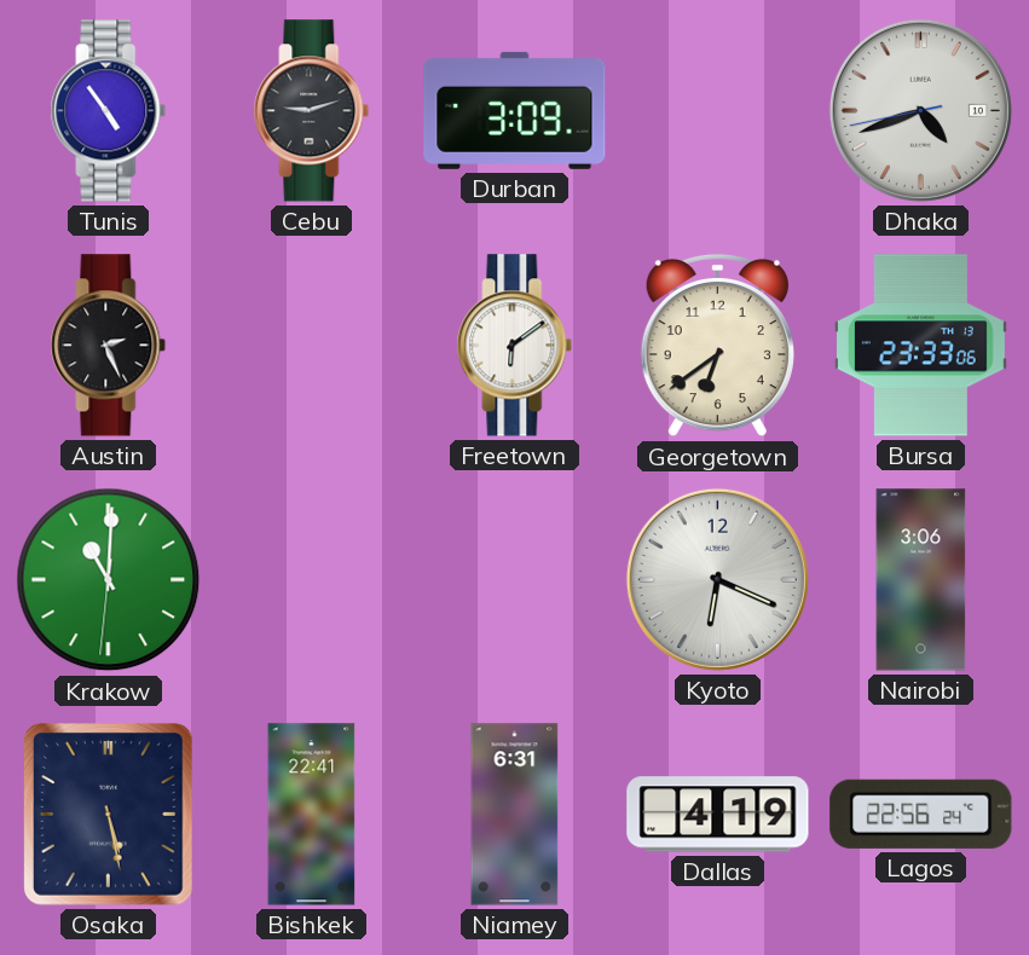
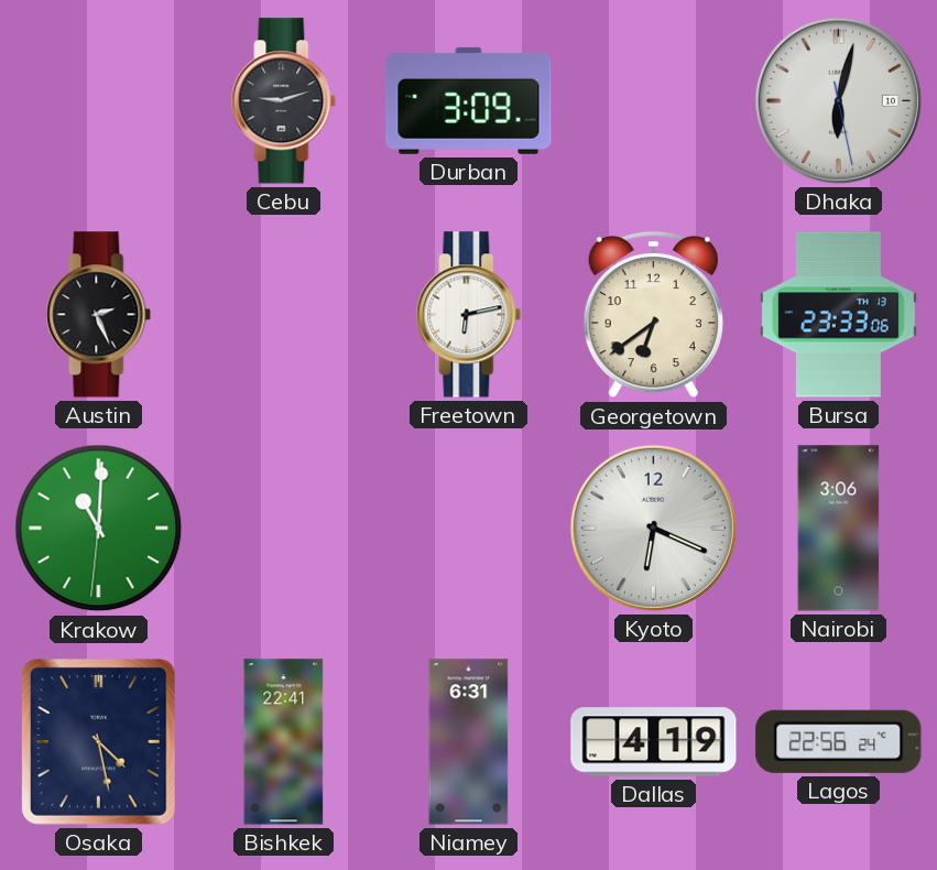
Tunis: 4:54 -> none (109, 111)
Dhaka: 4:41 -> 6:02 (838, 100)
Freetown: 6:09 -> 6:13 (469, 315)
Osaka: 5:28 -> 4:28 (99, 742)
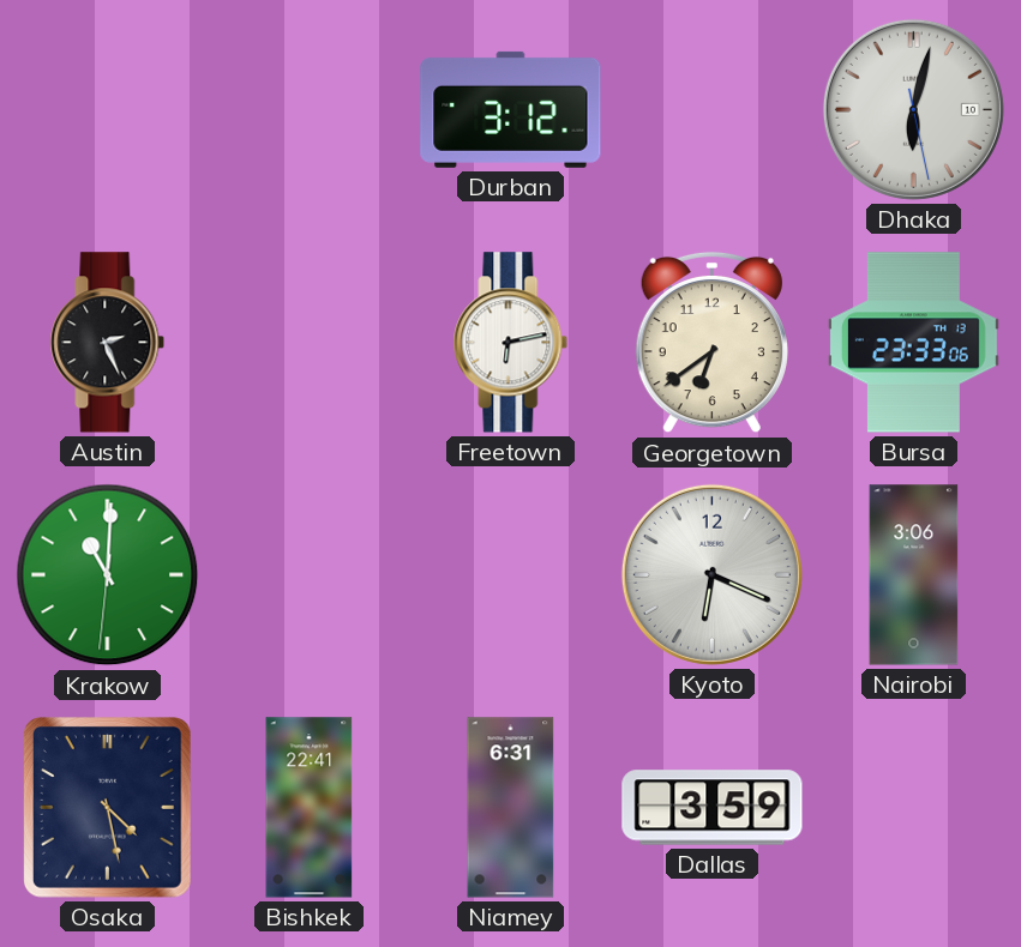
Cebu: 9:12 -> none (284, 101)
Durban: 3:09 -> 3:12 (511, 109)
Dallas: 4:19 -> 3:59 (713, 808)
Lagos: 22:56 -> none (839, 741)
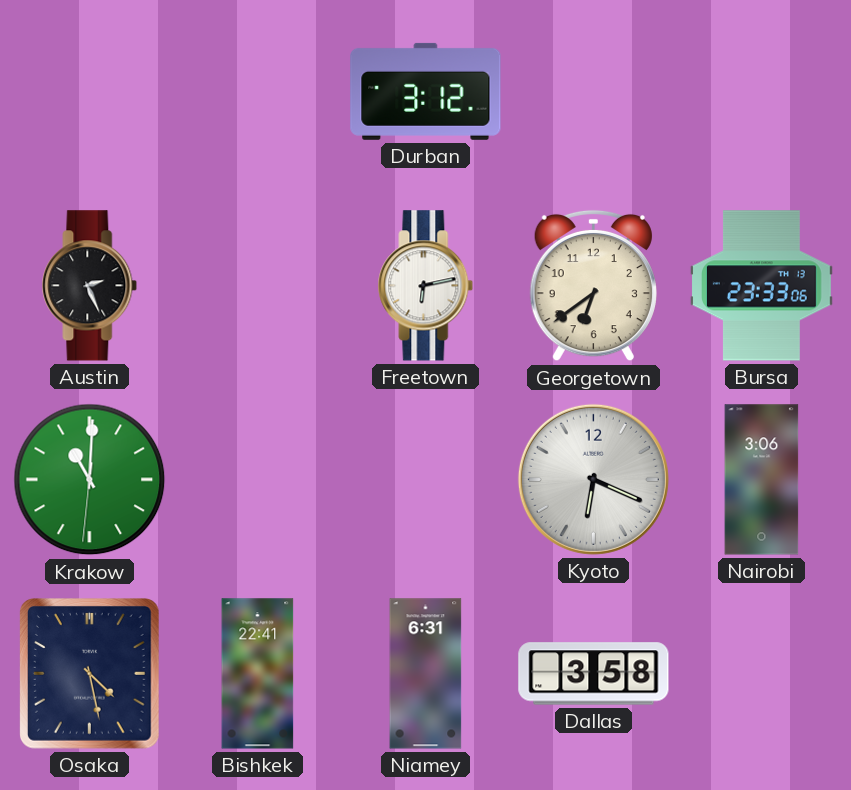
Dhaka: 6:02 -> none (913, 109)
Dallas: 3:59 -> 3:58 (594, 674)
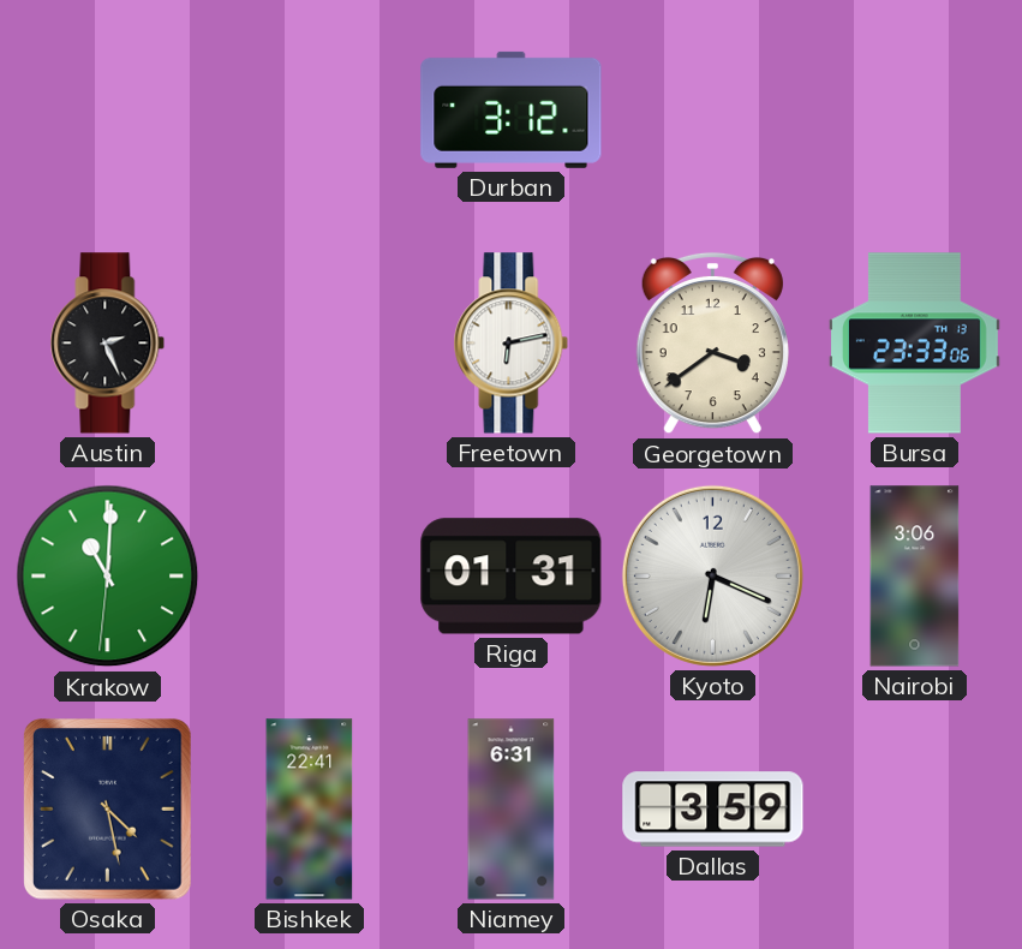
Georgetown: 6:39 -> 3:39 (712, 344)
Riga: none -> 01:31 (512, 577)
Dallas: 3:58 -> 3:59 (713, 810)
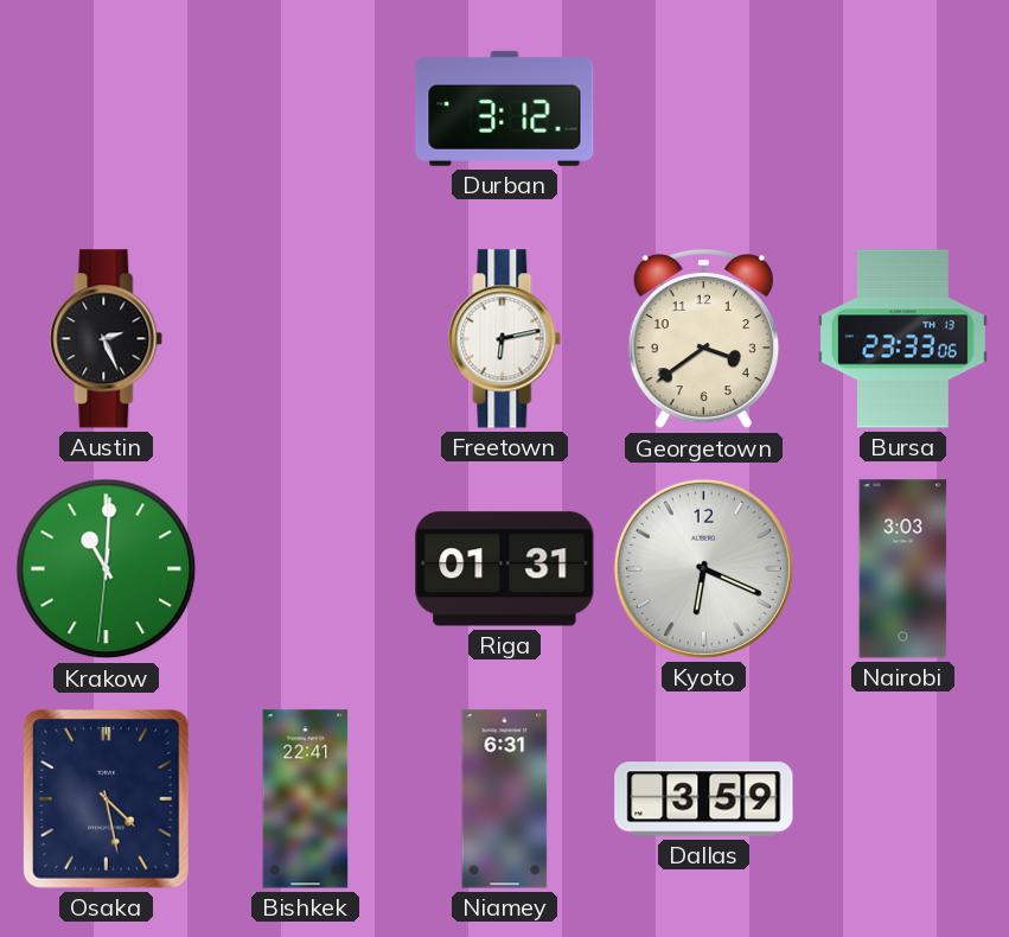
Nairobi: 3:06 -> 3:03 (903, 569)
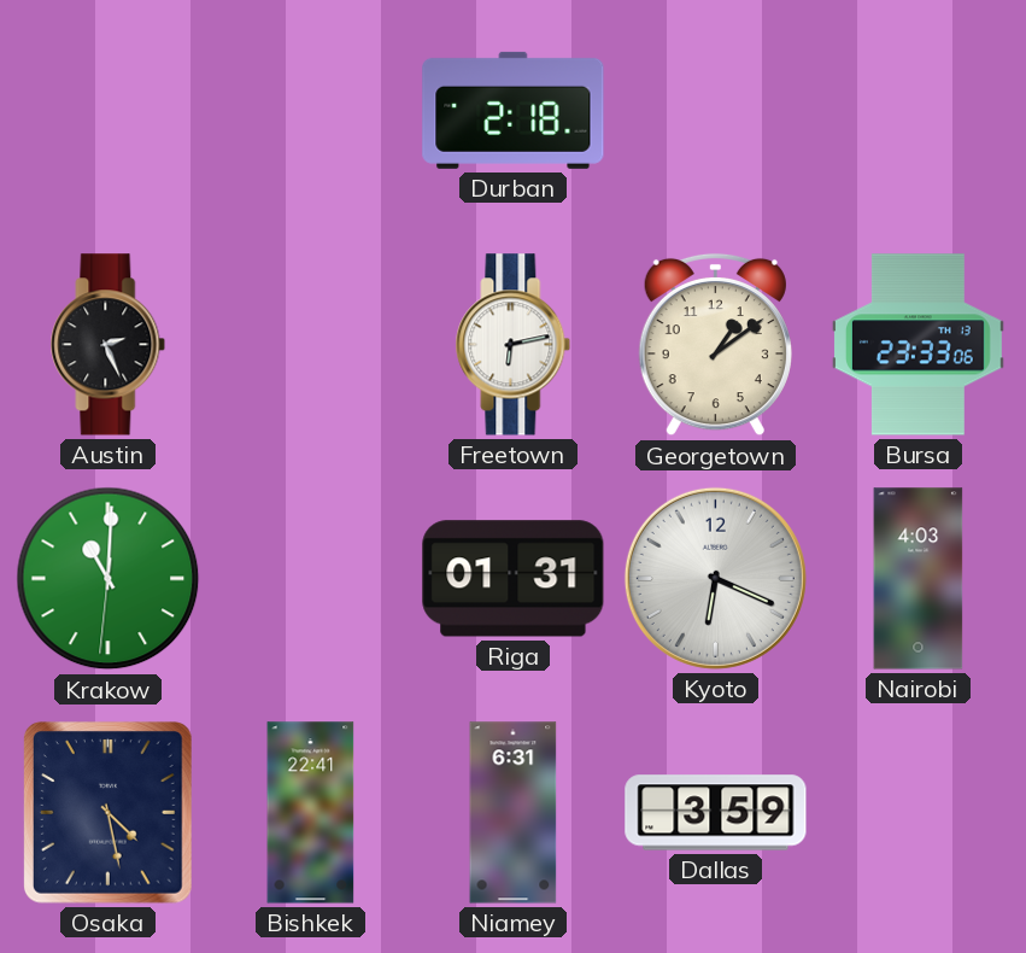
Durban: 3:12 -> 2:18 (514, 110)
Georgetown: 3:39 -> 1:09 (715, 345)
Nairobi: 3:03 -> 4:03 (919, 579)
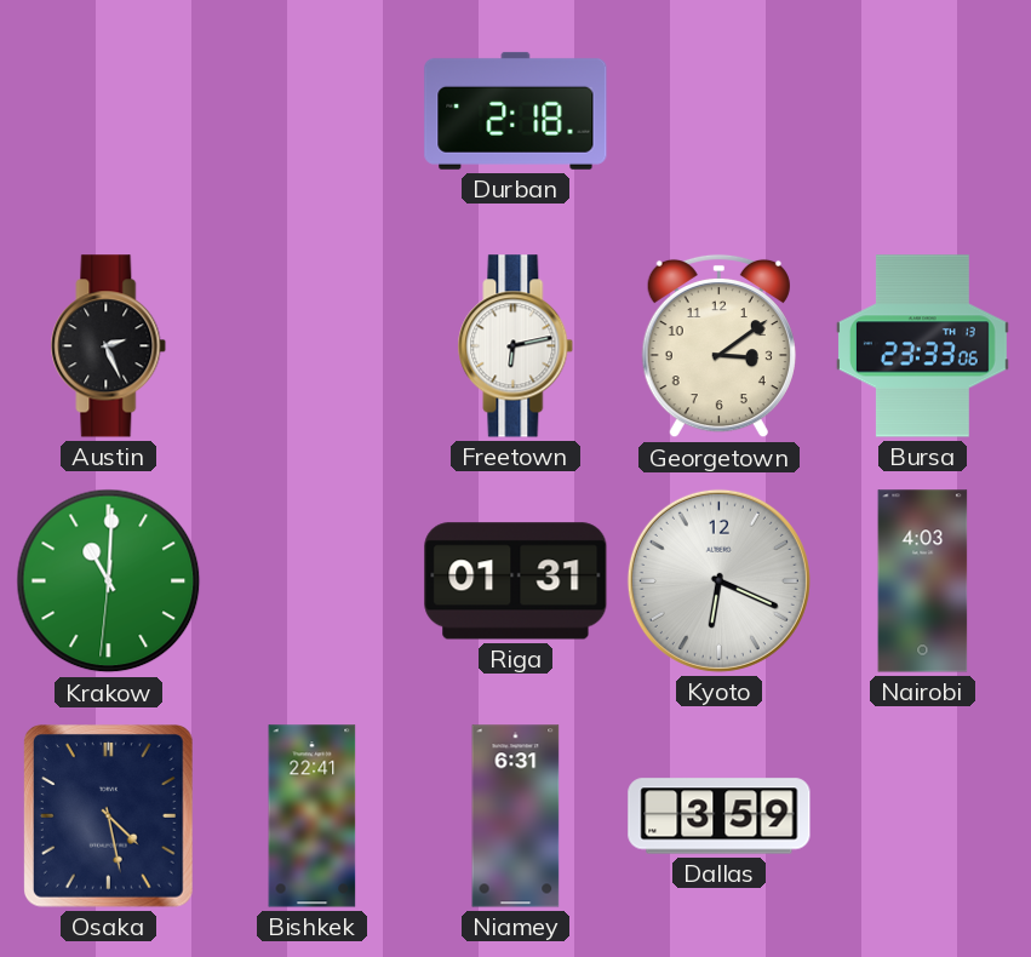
Georgetown: 1:09 -> 3:09 (718, 346)
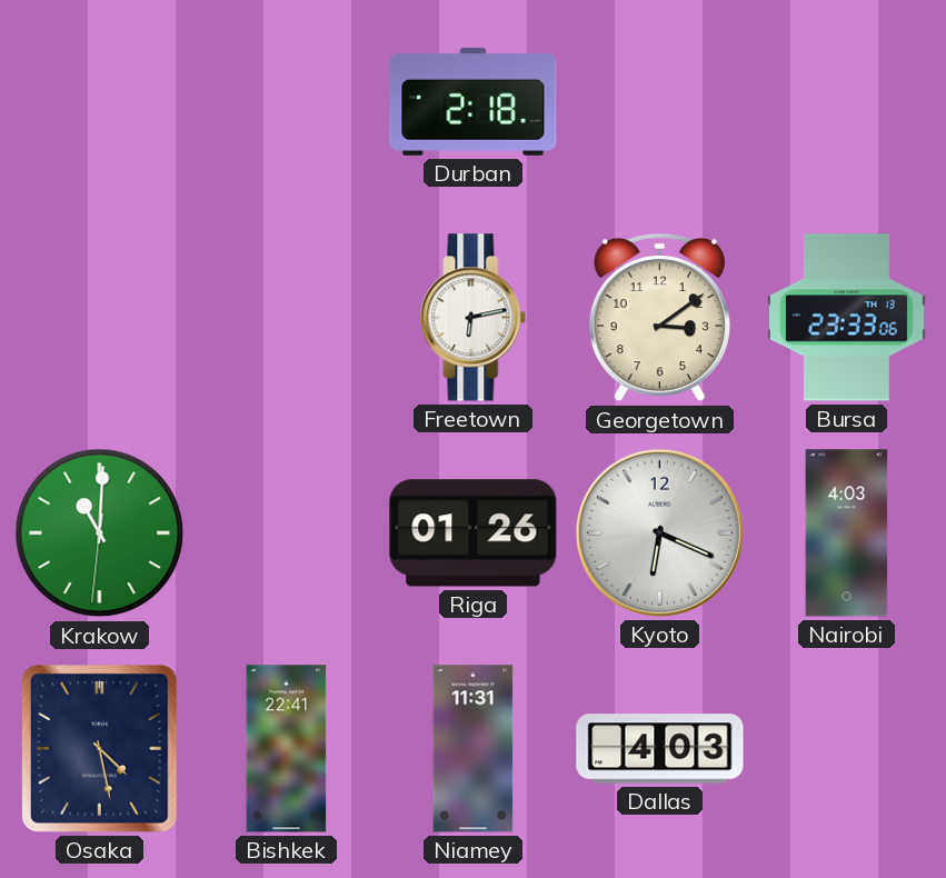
Austin: 2:26 -> none (109, 346)
Riga: 01:31 -> 01:26 (474, 533)
Niamey: 6:31 -> 11:31 (474, 749)
Dallas: 3:59 -> 4:03 (660, 749)
